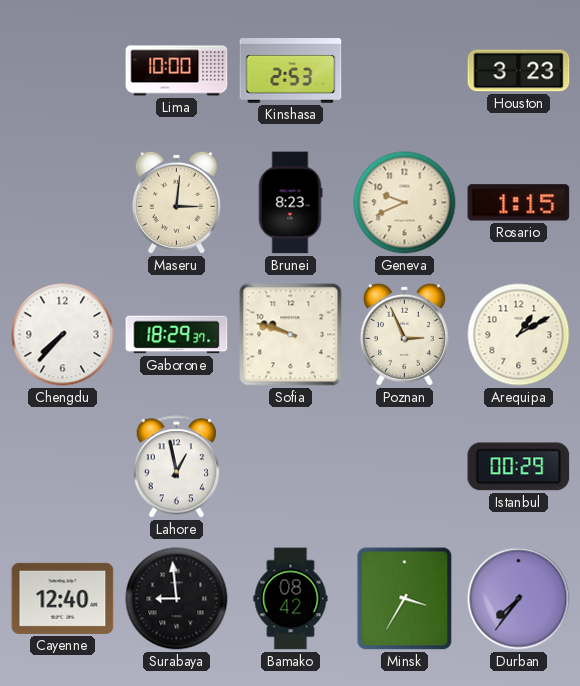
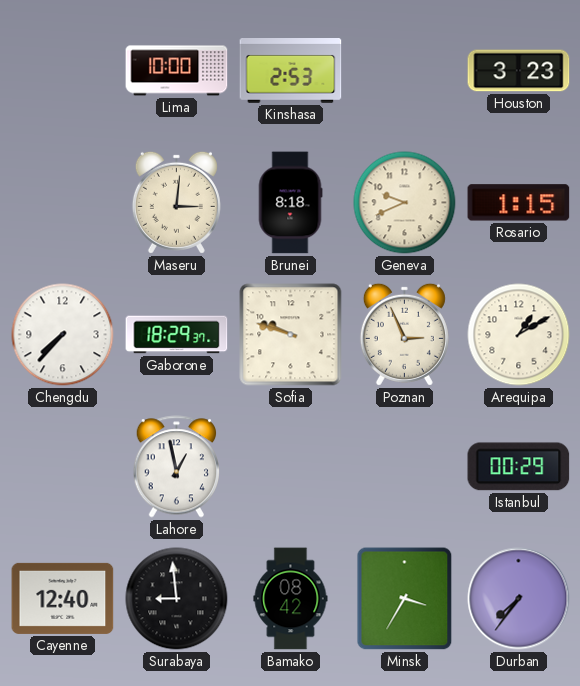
Brunei: 8:23 -> 8:18 (290, 203)
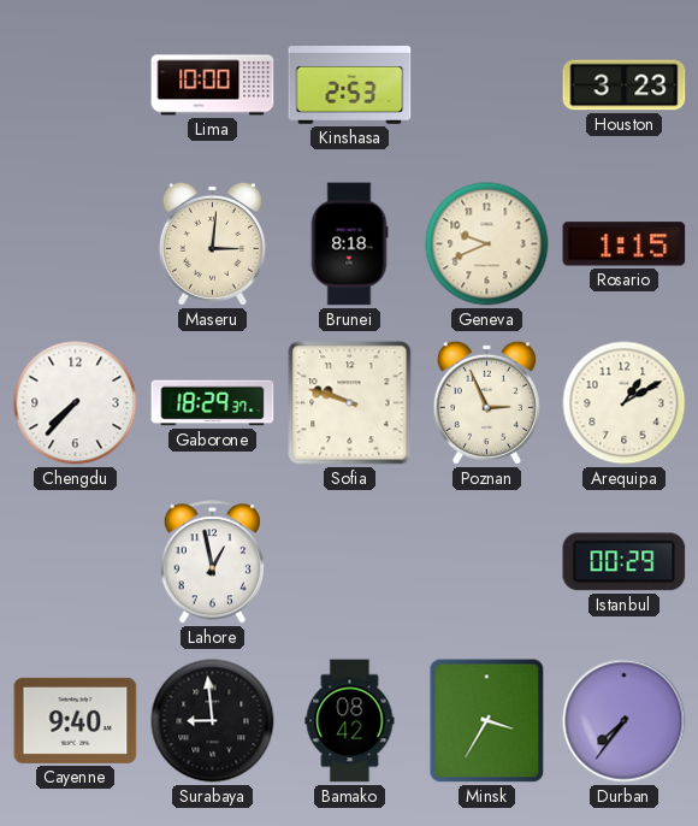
Cayenne: 12:40 -> 9:40 (76, 720)
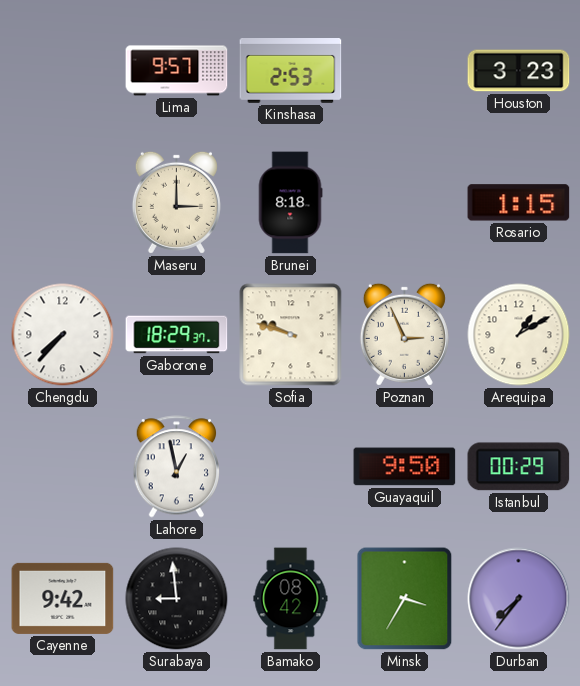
Lima: 10:00 -> 9:57 (177, 71)
Maseru: 3:01 -> 3:00 (176, 202)
Geneva: 9:41 -> none (487, 244)
Guayaquil: none -> 9:50 (405, 467)
Cayenne: 9:40 -> 9:42 (63, 598)
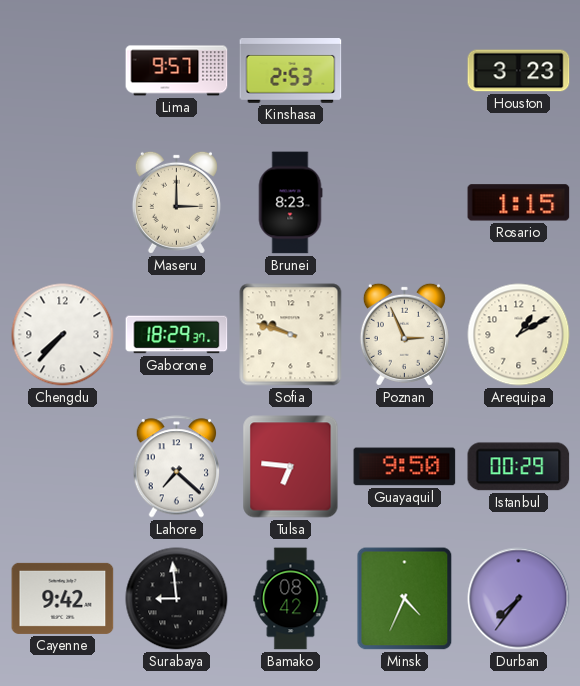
Brunei: 8:18 -> 8:23 (290, 203)
Lahore: 12:58 -> 7:22 (176, 467)
Tulsa: none -> 6:46 (291, 467)
Minsk: 3:35 -> 4:34 (405, 599)
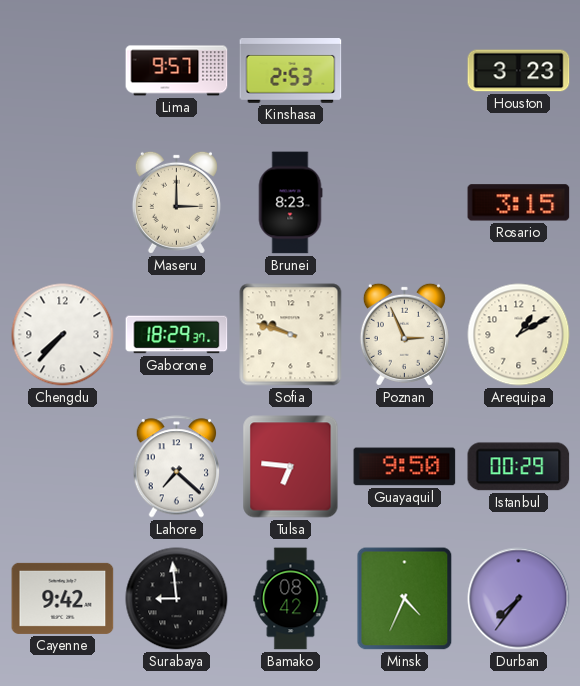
Rosario: 1:15 -> 3:15 (519, 203)
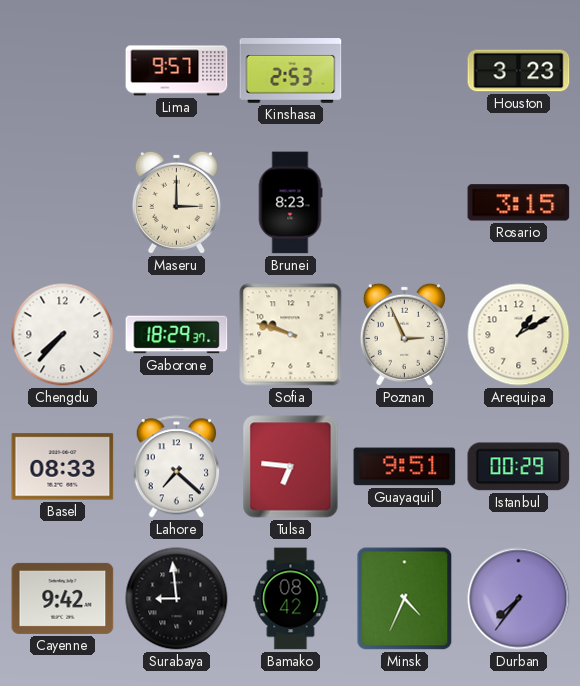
Basel: none -> 08:33 (63, 467)
Guayaquil: 9:50 -> 9:51 (405, 467)
